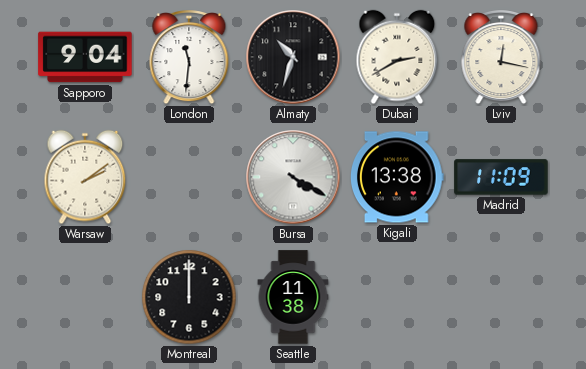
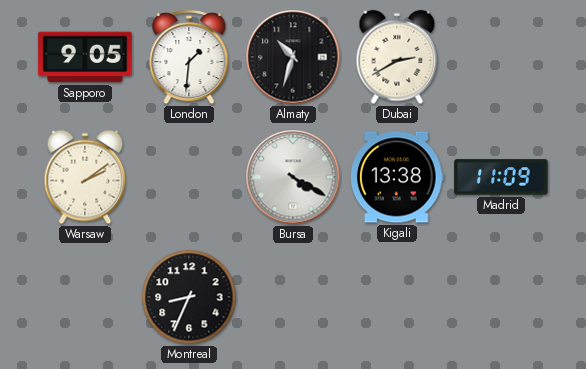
Sapporo: 9:04 -> 9:05 (85, 57)
London: 11:31 -> 1:31 (189, 58)
Lviv: 12:17 -> none (501, 58)
Montreal: 12:00 -> 8:34 (189, 297)
Seattle: 11:38 -> none (293, 297)
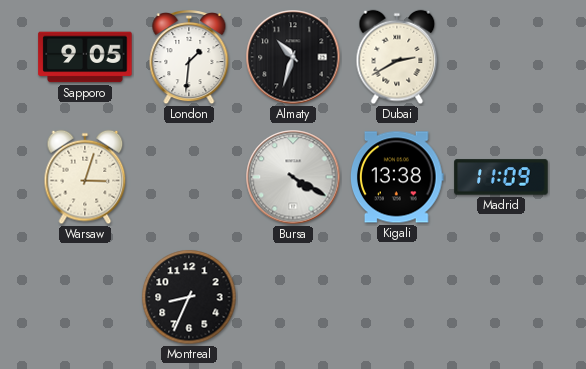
Warsaw: 2:09 -> 3:03 (85, 177)
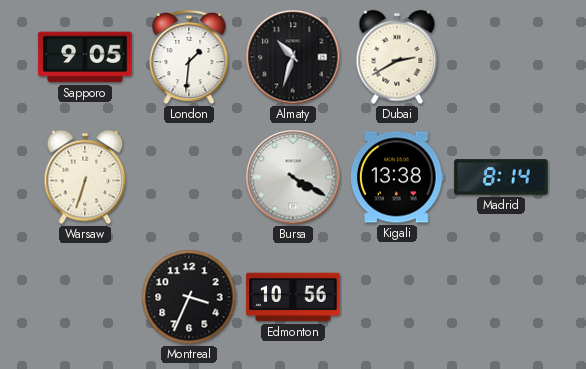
Warsaw: 3:03 -> 6:33 (85, 177)
Madrid: 11:09 -> 8:14 (501, 177)
Montreal: 8:34 -> 3:34 (189, 297)
Edmonton: none -> 10:56 (293, 297)
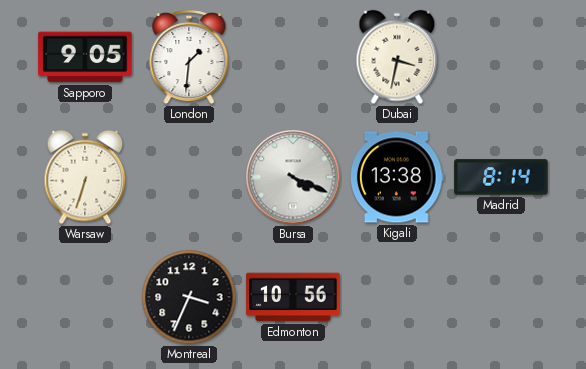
Almaty: 10:33 -> none (293, 57)
Dubai: 2:40 -> 3:32 (397, 57)
Bursa: 4:20 -> 4:19 (293, 177)
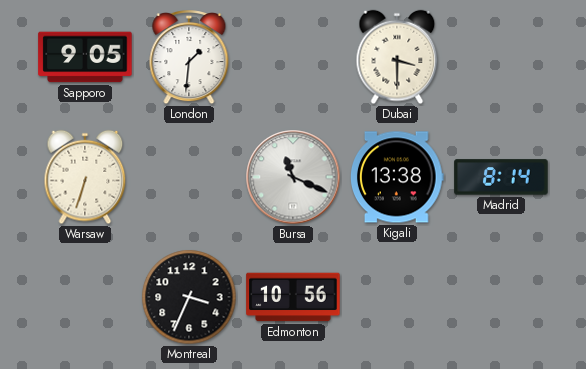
Dubai: 3:32 -> 3:30 (397, 57)
Bursa: 4:19 -> 11:19 (293, 177)
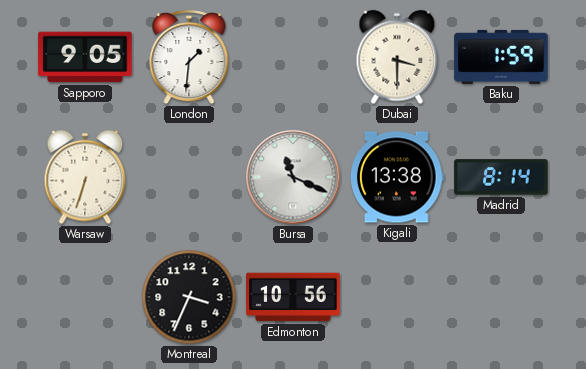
Baku: none -> 1:59 (501, 57)
